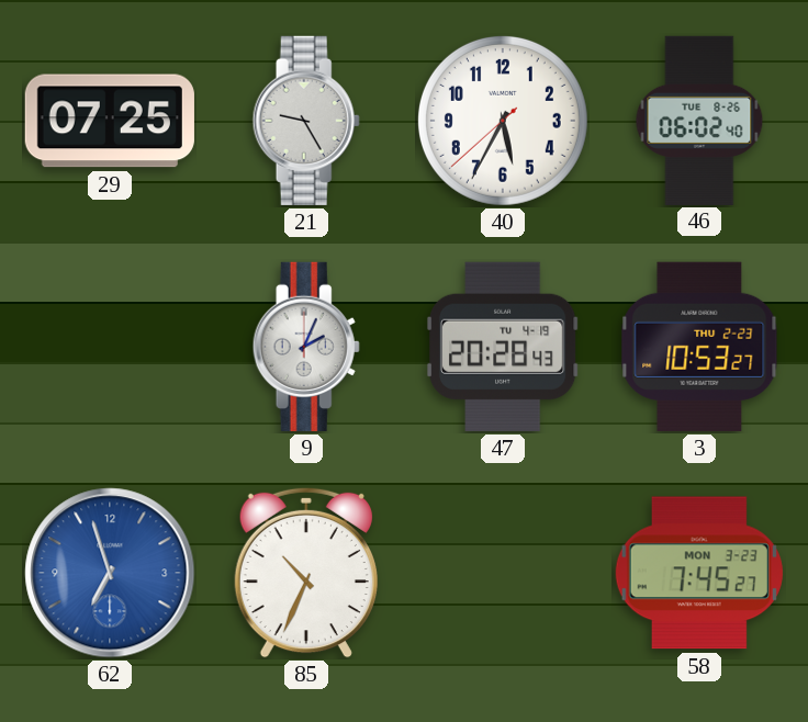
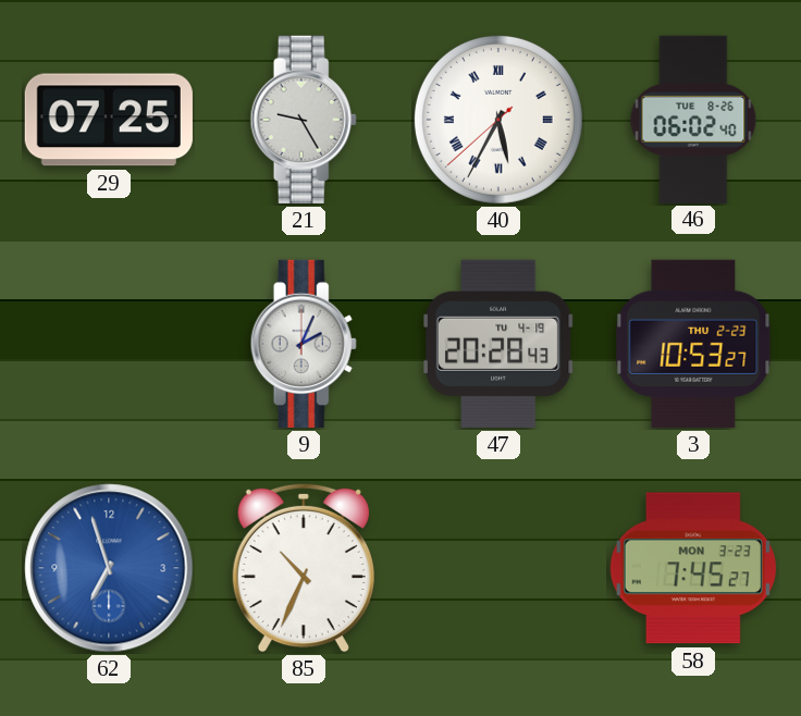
40 numerals: Arabic -> Roman (498, 120)
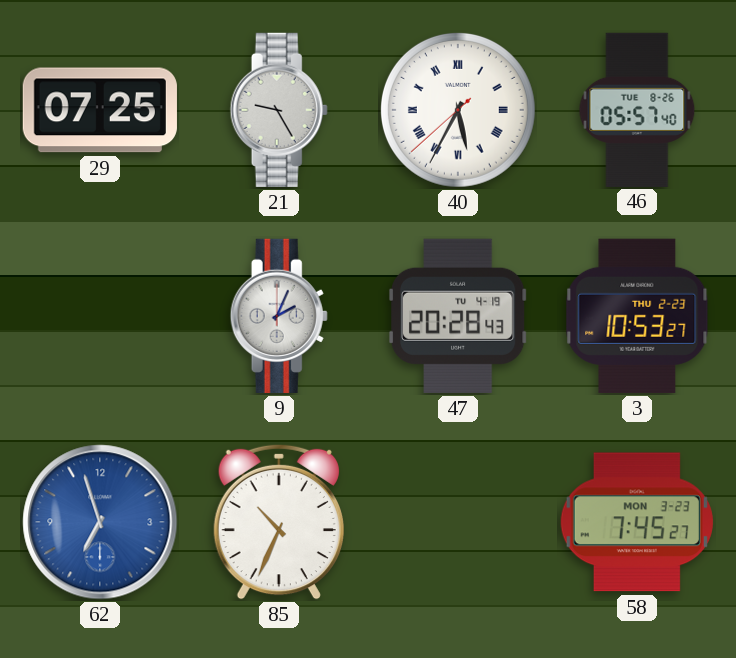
46: 06:02 -> 05:57 (637, 109)
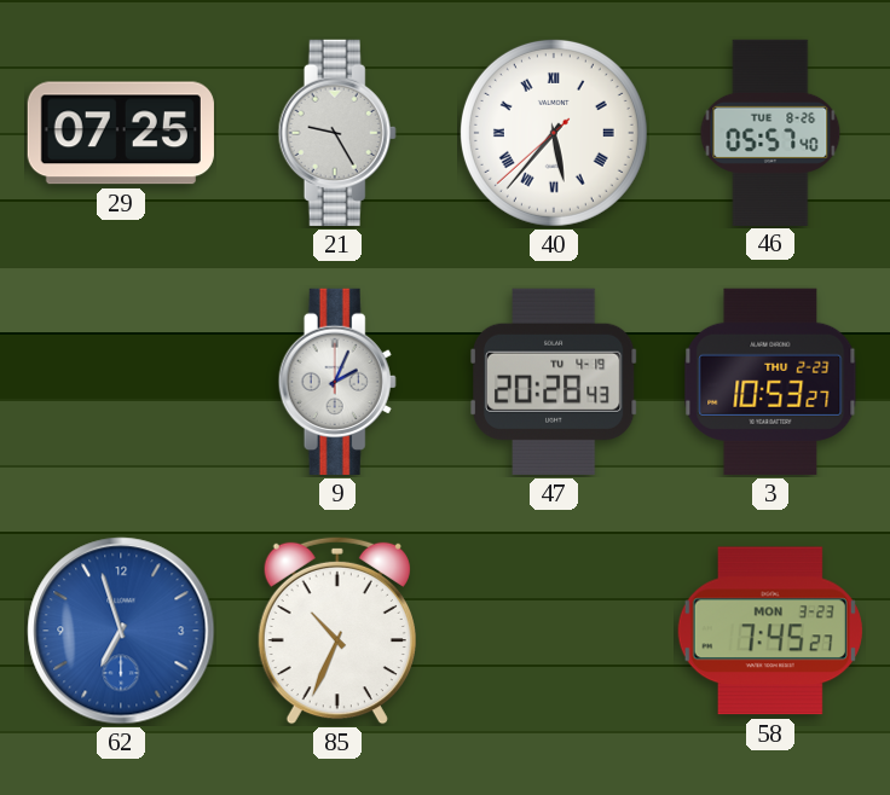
40: 5:34 -> 5:36 (554, 133)
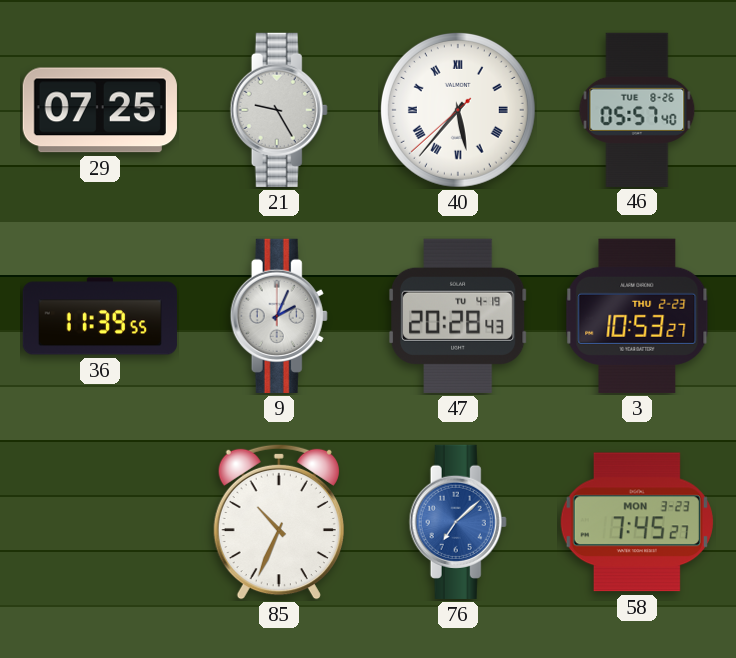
36: none -> 11:39 (100, 316)
62: 6:57 -> none (121, 631)
76: none -> 7:08 (458, 522)
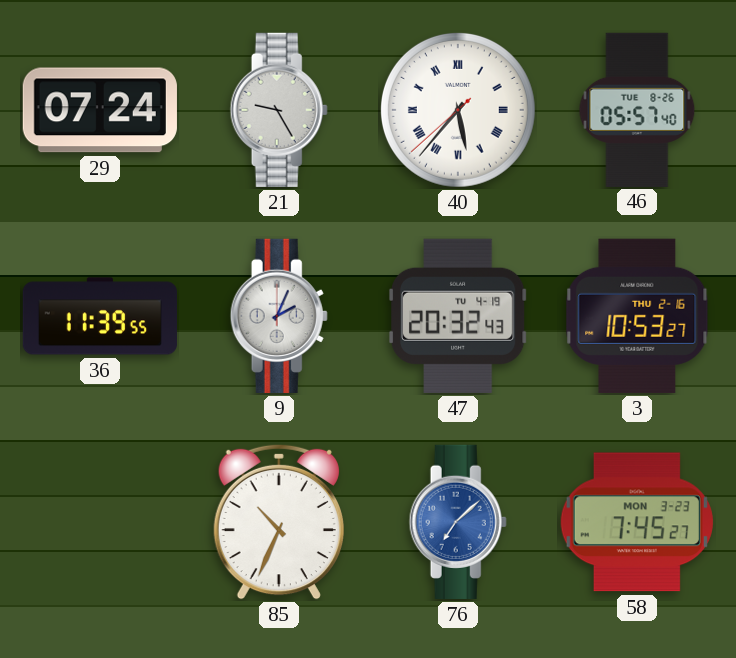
29: 07:25 -> 07:24 (100, 110)
47: 20:28 -> 20:32 (459, 316)
3 date: THU 2-23 -> THU 2-16 (637, 316)
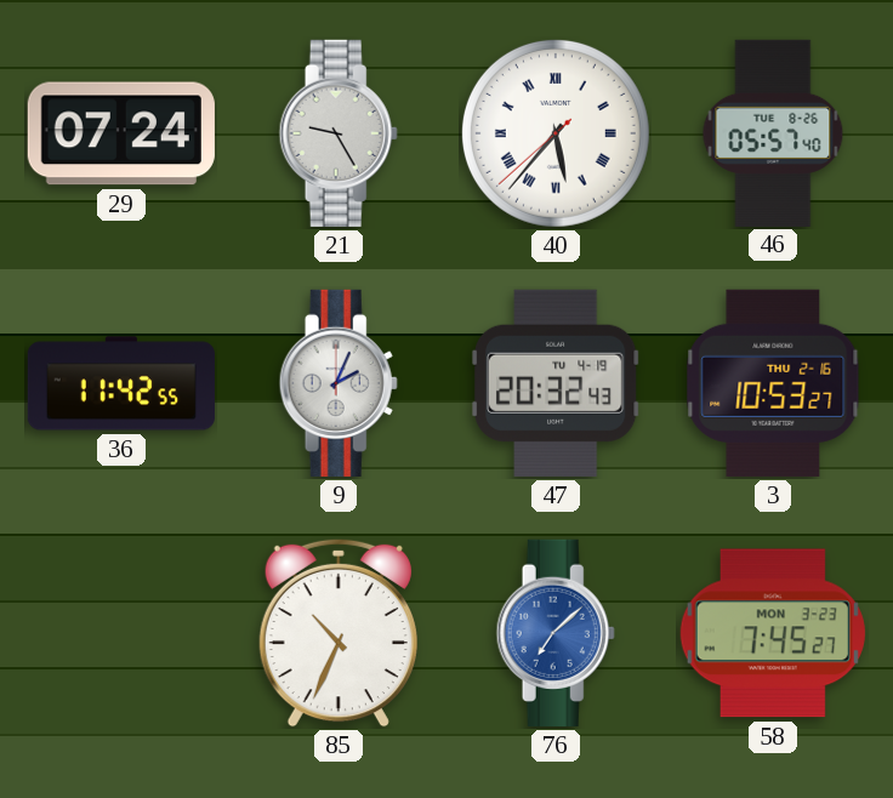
36: 11:39 -> 11:42 (121, 383)
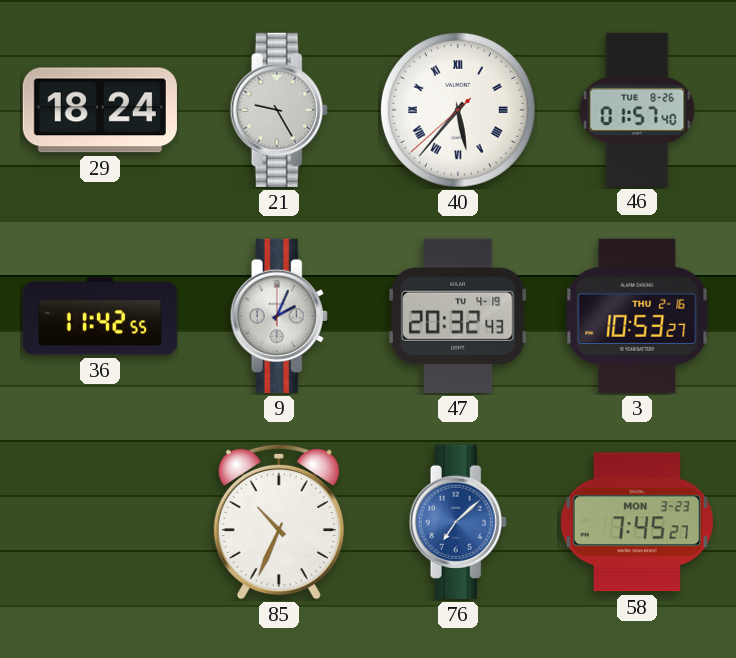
29: 07:24 -> 18:24 (100, 110)
46: 05:57 -> 01:57 (637, 109)
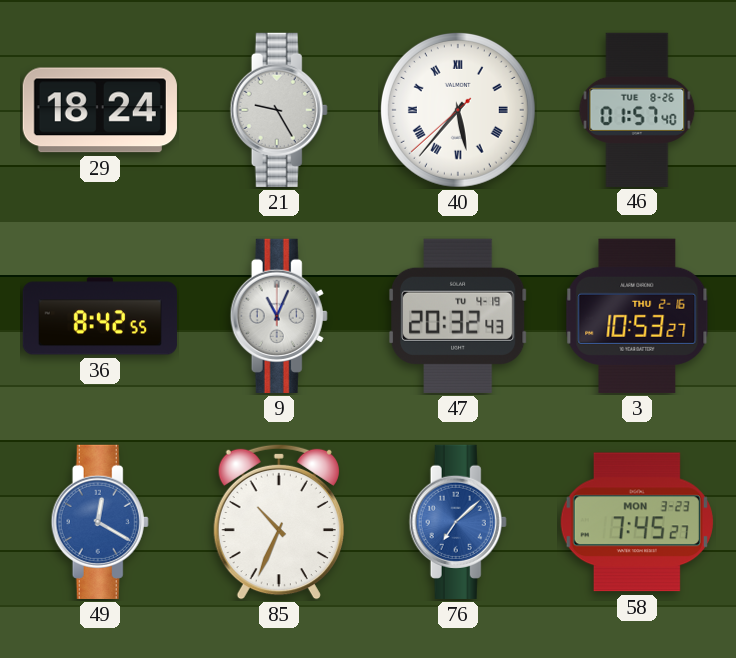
36: 11:42 -> 8:42 (100, 316)
9: 2:04 -> 11:04 (279, 316)
49: none -> 12:20 (100, 522)
